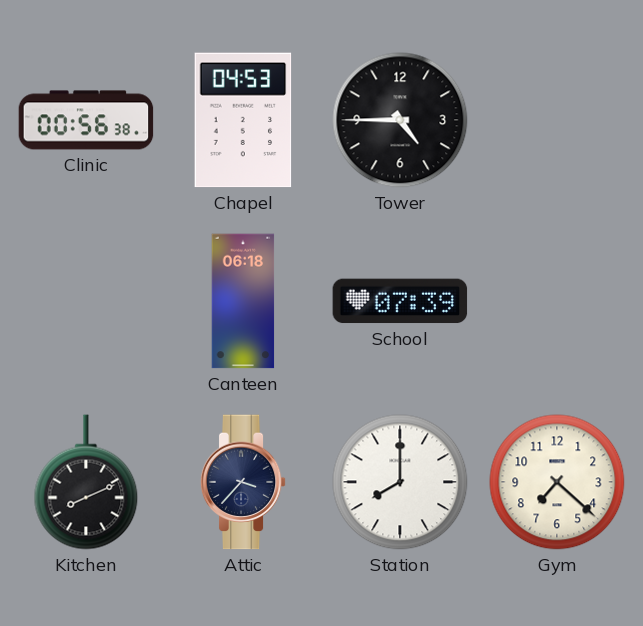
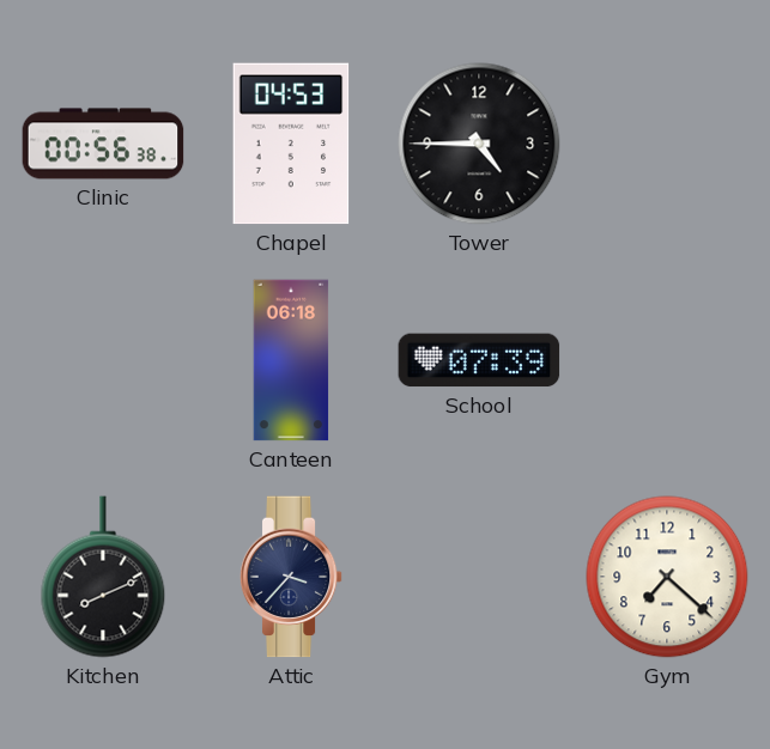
Station: 8:00 -> none (400, 482)
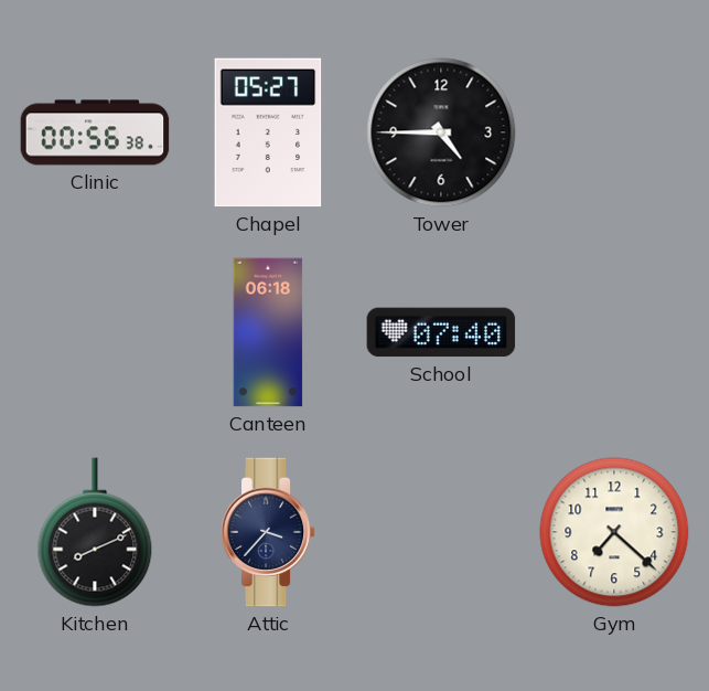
Chapel: 04:53 -> 05:27 (268, 132)
School: 07:39 -> 07:40 (441, 332)
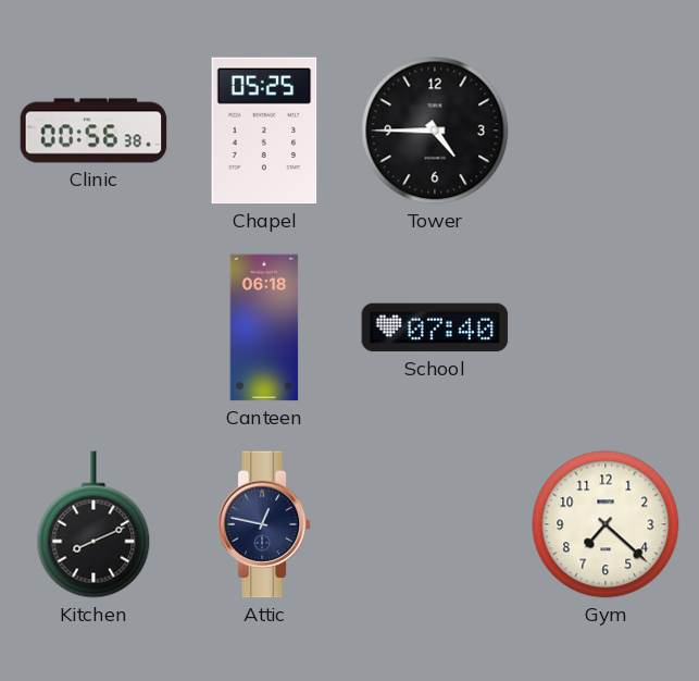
Chapel: 05:27 -> 05:25 (264, 131)
Attic: 3:37 -> 12:47 (264, 524)
